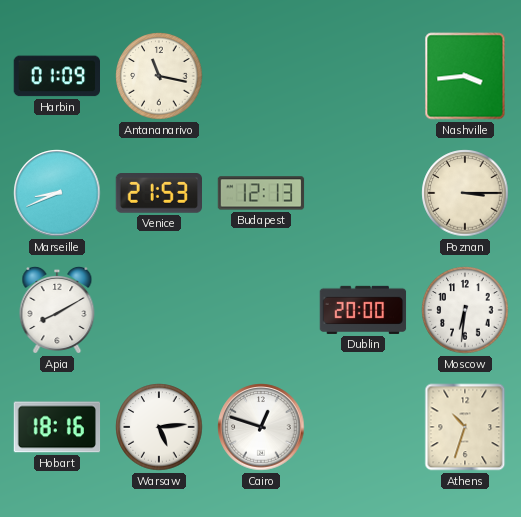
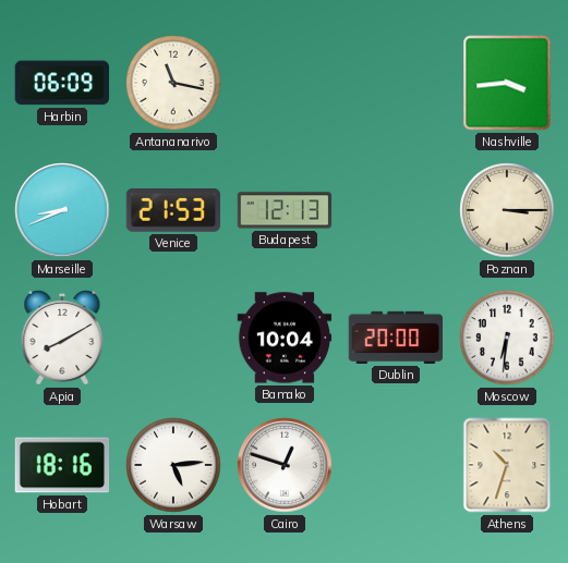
Harbin: 01:09 -> 06:09 (61, 83)
Bamako: none -> 10:04 (285, 338)
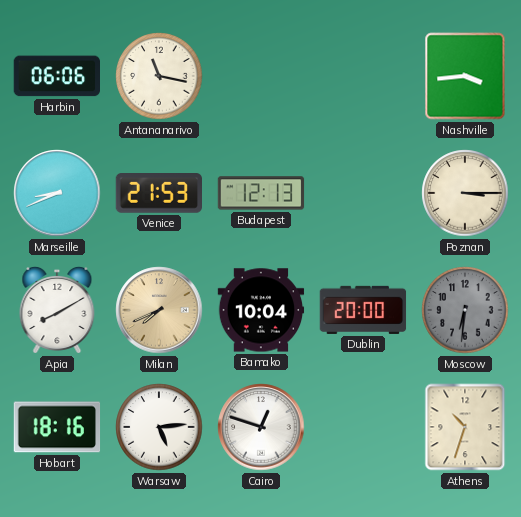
Harbin: 06:09 -> 06:06 (56, 76)
Milan: none -> 7:41 (159, 310)
Moscow dial: white -> grey (465, 310)
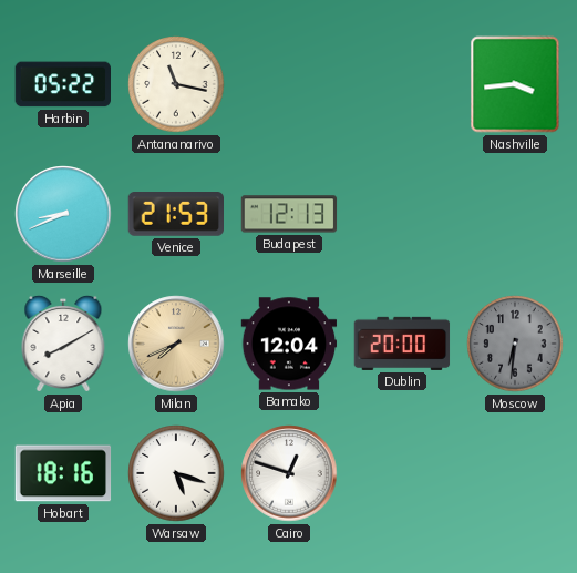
Harbin: 06:06 -> 05:22 (62, 84)
Poznan: 3:15 -> none (465, 193)
Bamako: 10:04 -> 12:04 (289, 344)
Warsaw: 5:14 -> 5:18 (176, 473)
Athens: 10:33 -> none (465, 427)
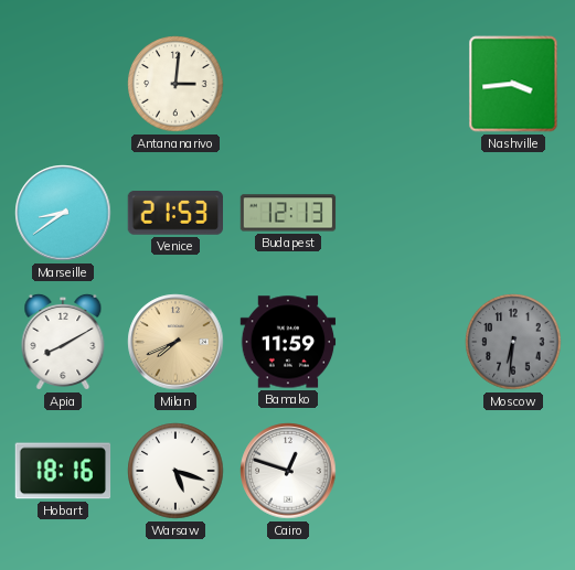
Harbin: 05:22 -> none (62, 84)
Antananarivo: 11:17 -> 3:01 (175, 84)
Marseille: 8:41 -> 8:39 (63, 213)
Bamako: 12:04 -> 11:59 (288, 342)
Dublin: 20:00 -> none (402, 344)
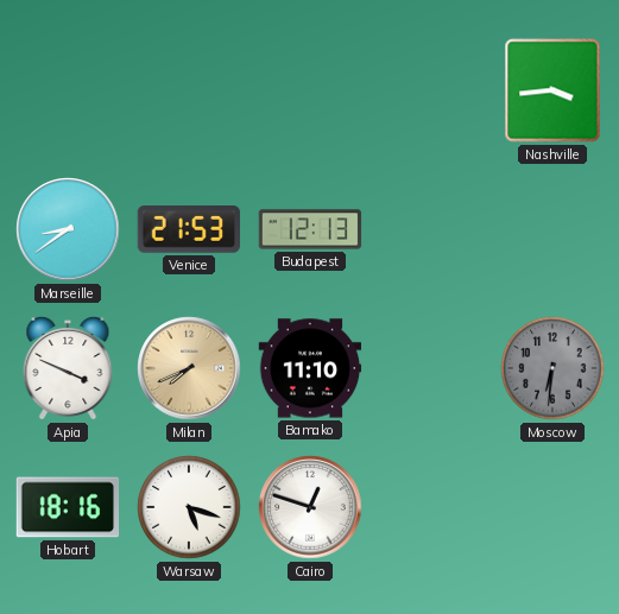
Antananarivo: 3:01 -> none (175, 84)
Apia: 8:10 -> 3:49 (68, 368)
Bamako: 11:59 -> 11:10 (310, 368)
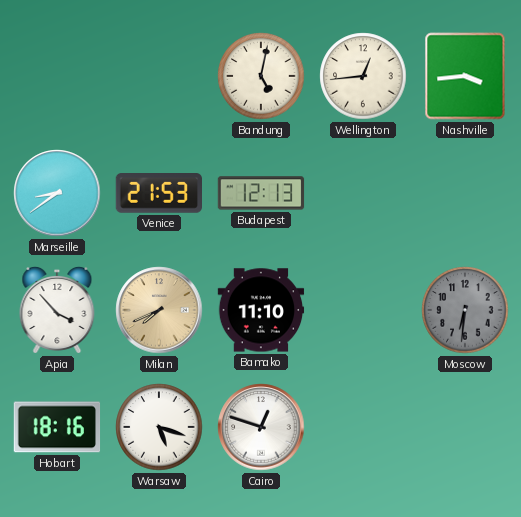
Bandung: none -> 5:02 (261, 76)
Wellington: none -> 12:44 (363, 76)
Apia: 3:49 -> 3:53 (57, 310)
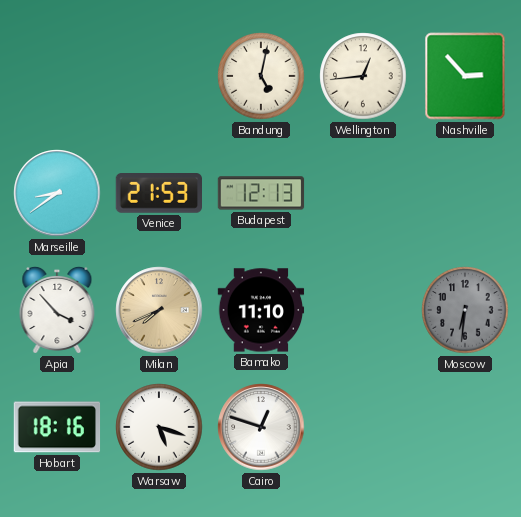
Nashville: 3:44 -> 2:53 (465, 76)
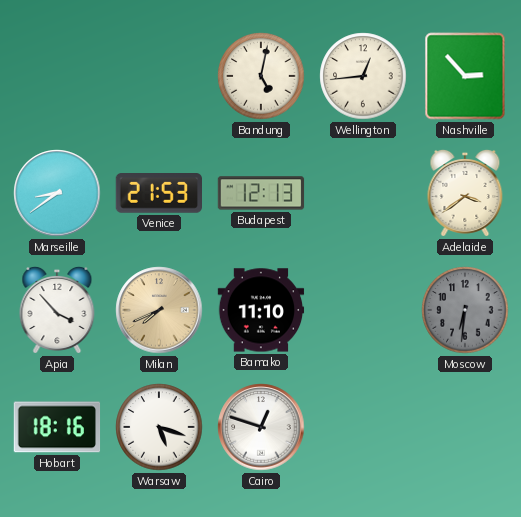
Adelaide: none -> 3:39 (465, 193)
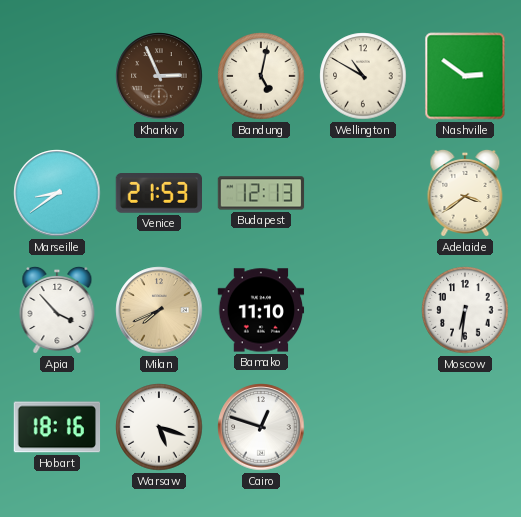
Kharkiv: none -> 2:56 (159, 76)
Wellington: 12:44 -> 10:50 (363, 76)
Nashville: 2:53 -> 2:51 (465, 76)
Moscow dial: grey -> white (465, 310)
